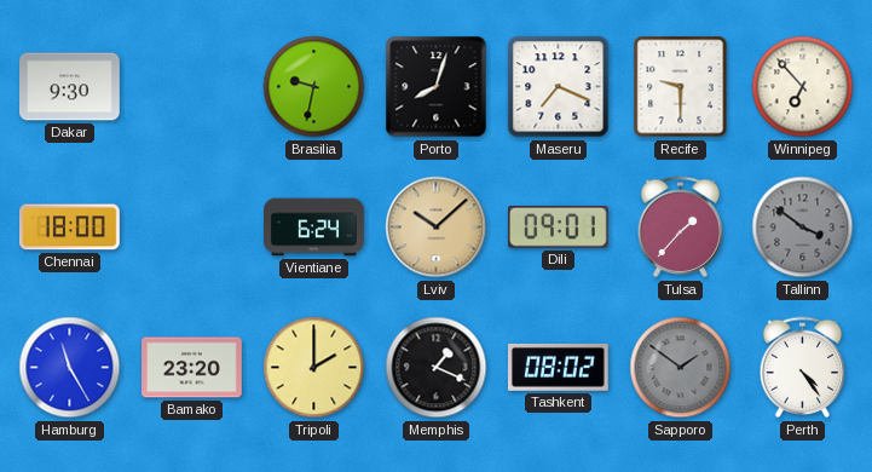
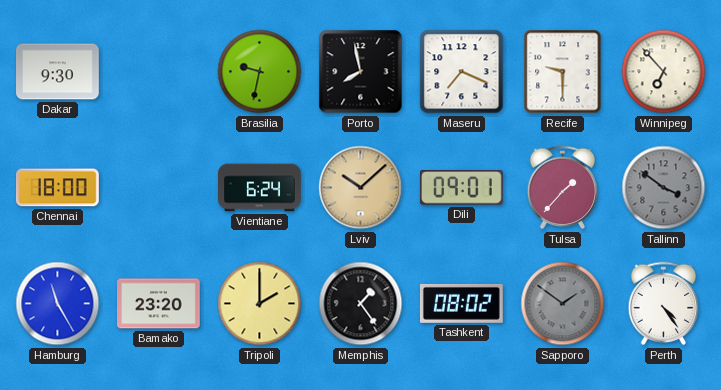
Porto: 8:03 -> 7:58 (361, 72)
Memphis: 1:19 -> 1:24 (361, 304)
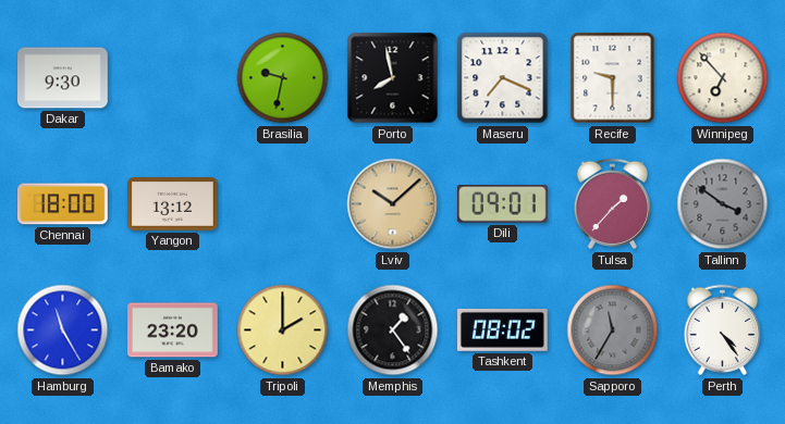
Yangon: none -> 13:12 (173, 204)
Vientiane: 6:24 -> none (260, 188)
Sapporo: 1:51 -> 11:35 (613, 331)
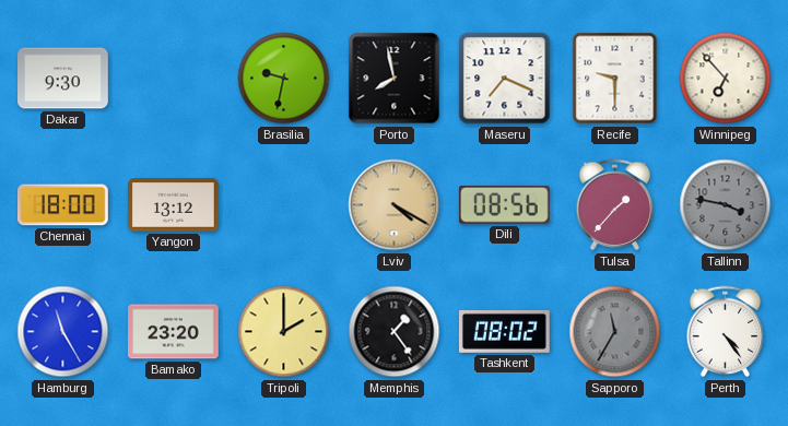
Lviv: 10:08 -> 4:20 (395, 205)
Dili: 09:01 -> 08:56 (504, 205)
Tallinn: 3:51 -> 3:47 (726, 205)
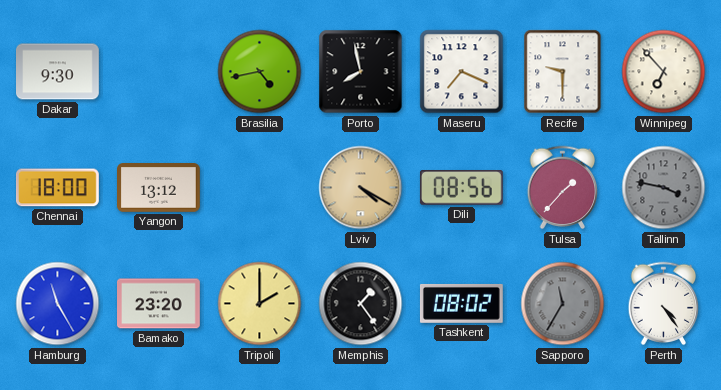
Brasilia: 9:32 -> 4:43 (260, 72)
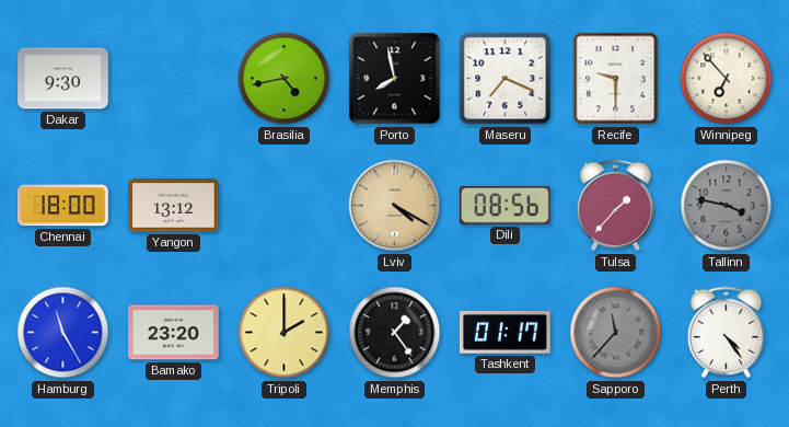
Tashkent: 08:02 -> 01:17 (504, 332)
Sapporo: 11:35 -> 11:37 (616, 333)
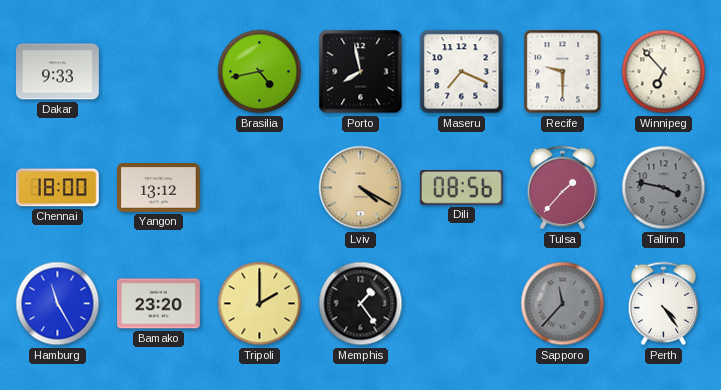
Dakar: 9:30 -> 9:33 (58, 72)
Tashkent: 01:17 -> none (504, 332)
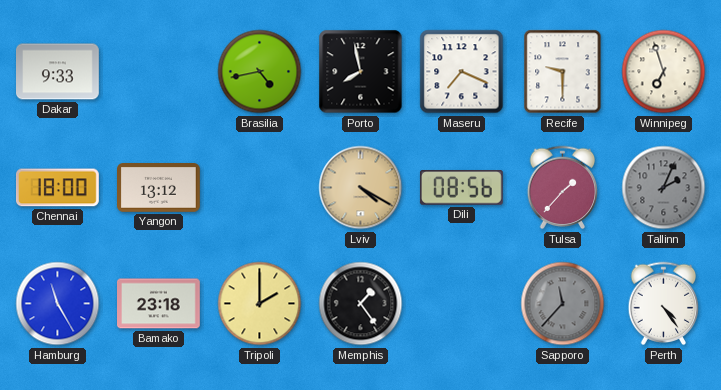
Winnipeg: 6:53 -> 6:57 (664, 72)
Tallinn: 3:47 -> 2:04 (664, 188)
Bamako: 23:20 -> 23:18 (159, 304)
